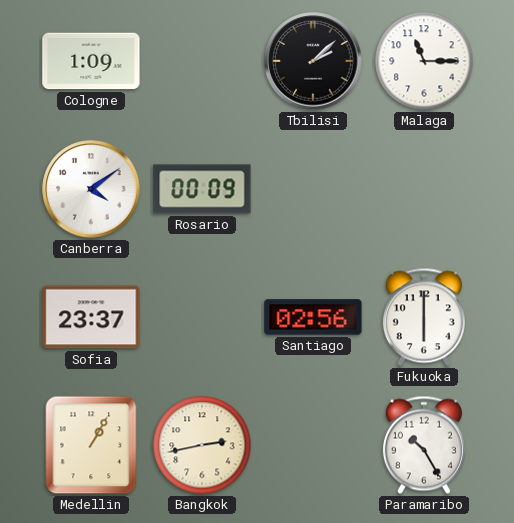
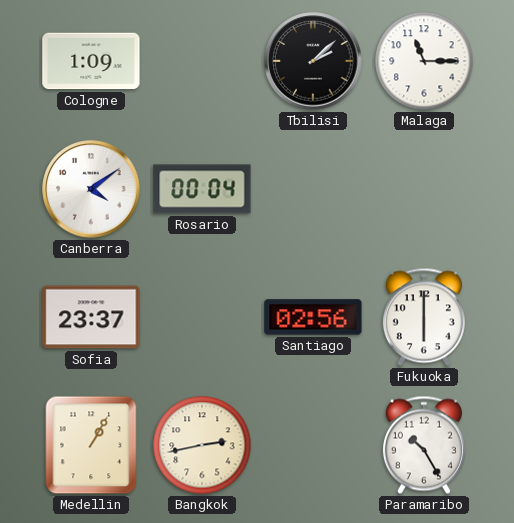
Rosario: 00:09 -> 00:04 (202, 189)
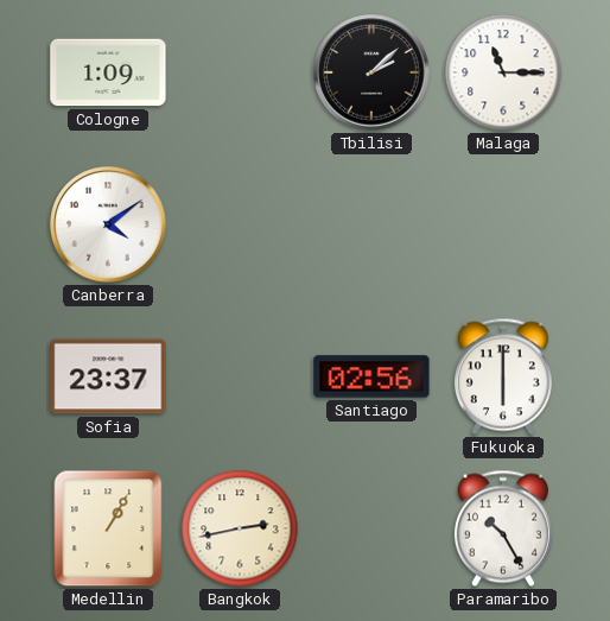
Rosario: 00:04 -> none (202, 189)
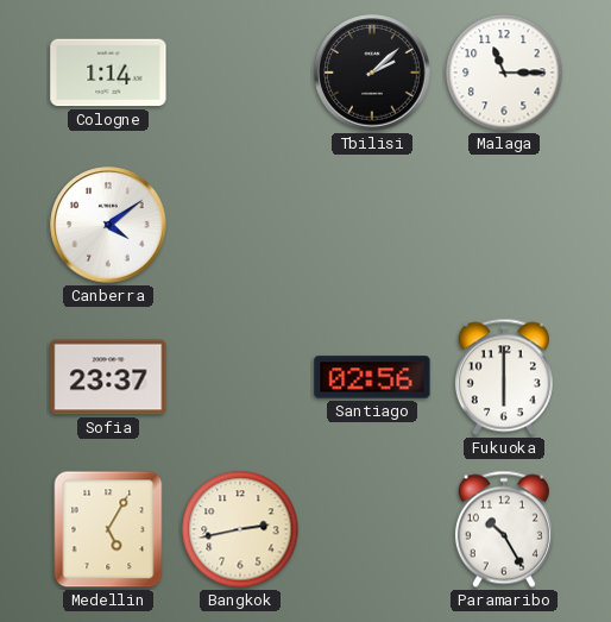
Cologne: 1:09 -> 1:14 (108, 73)
Medellin: 1:05 -> 5:05 (108, 529)
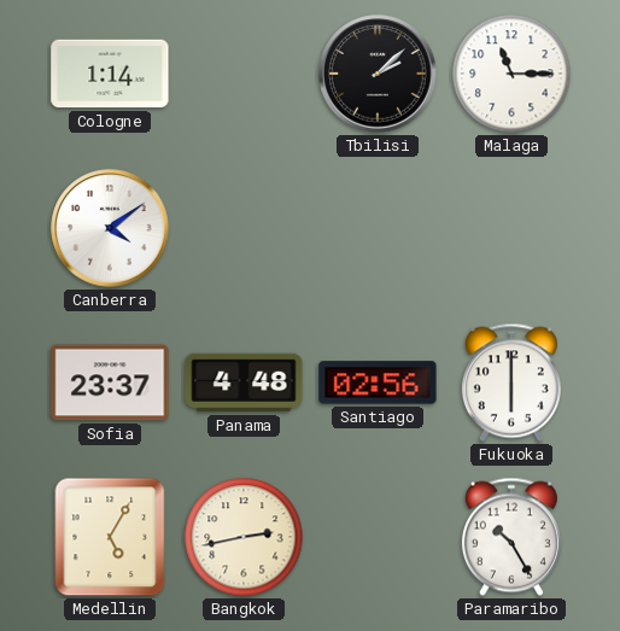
Panama: none -> 4:48 (244, 382)
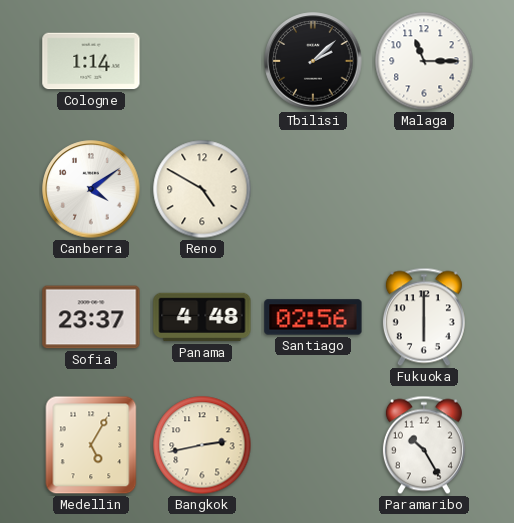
Reno: none -> 4:50 (202, 189)
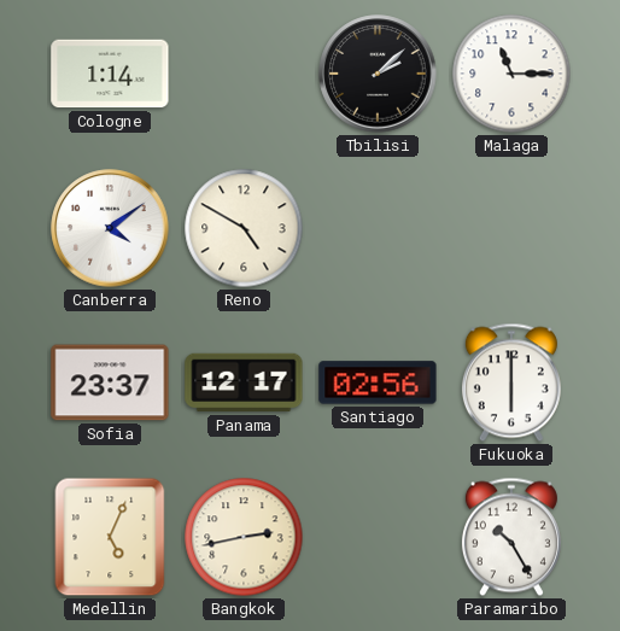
Panama: 4:48 -> 12:17 (244, 382)
Medellin: 5:05 -> 5:04 (110, 537)
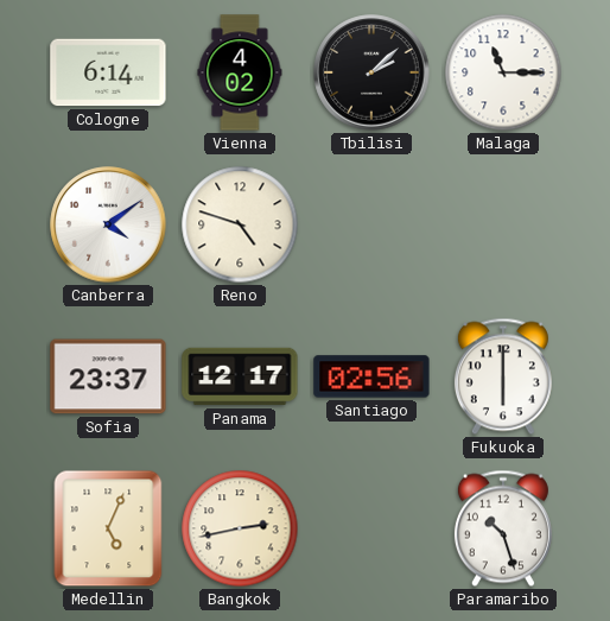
Cologne: 1:14 -> 6:14 (108, 72)
Vienna: none -> 4:02 (240, 72)
Reno: 4:50 -> 4:48 (240, 224)
Paramaribo: 10:25 -> 10:27 (503, 528)
